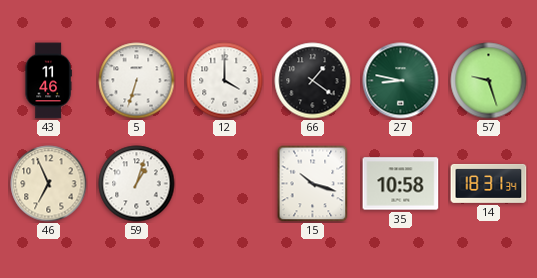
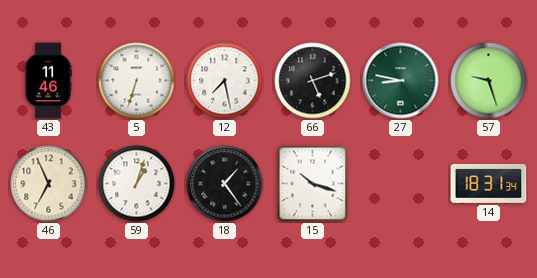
12: 4:00 -> 7:28 (225, 81)
66: 1:21 -> 5:12 (313, 81)
18: none -> 1:24 (225, 184)
35: 10:58 -> none (401, 184)
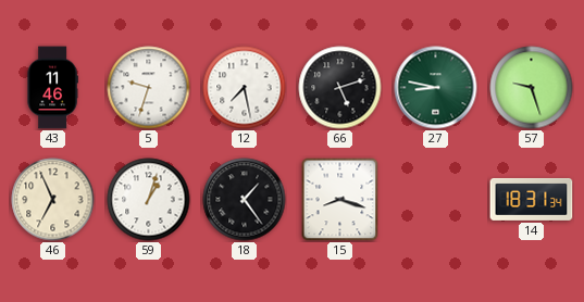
5: 6:33 -> 9:33 (149, 88)
15: 10:18 -> 8:18 (340, 199)
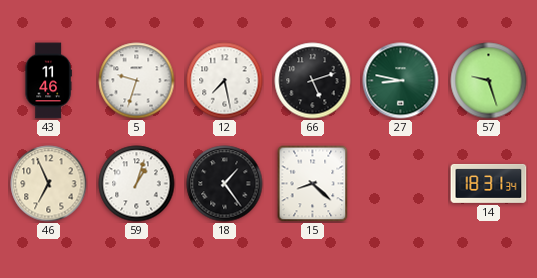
15: 8:18 -> 8:22 (313, 183)
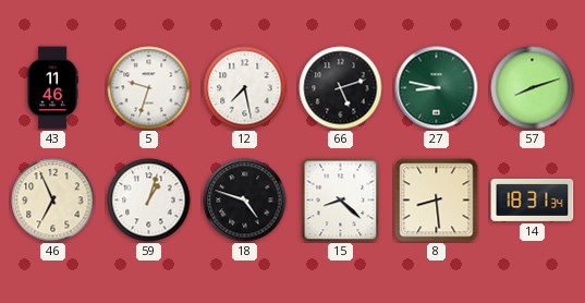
57: 9:27 -> 8:12 (533, 88)
18: 1:24 -> 4:48 (245, 201)
8: none -> 8:29 (437, 201)
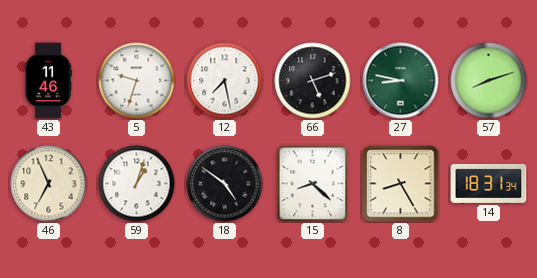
18: 4:48 -> 4:51 (225, 184)
8: 8:29 -> 8:25 (401, 184)
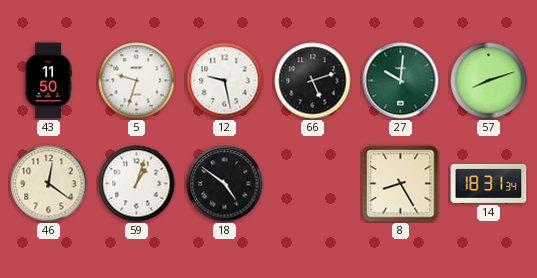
43: 11:46 -> 11:50 (48, 81)
12: 7:28 -> 9:28 (225, 81)
27: 8:47 -> 10:01 (401, 81)
46: 6:56 -> 12:21 (49, 184)
15: 8:22 -> none (313, 183)
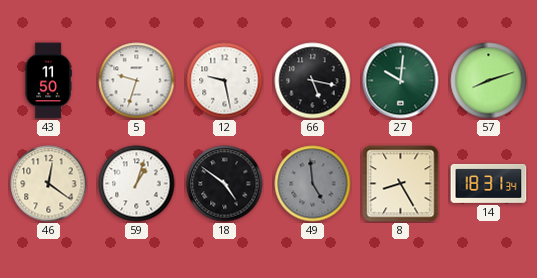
66: 5:12 -> 5:17 (313, 81)
49: none -> 4:59 (313, 184)
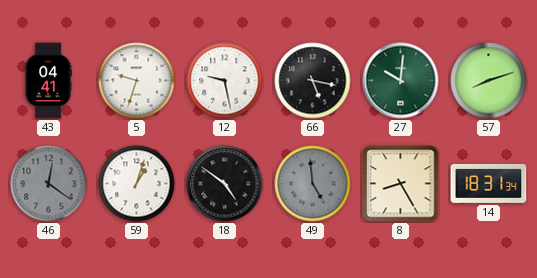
43: 11:50 -> 04:41 (48, 81)
46 dial: cream -> grey (49, 184)
